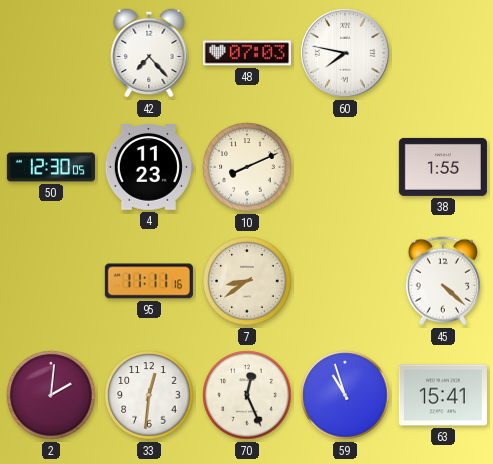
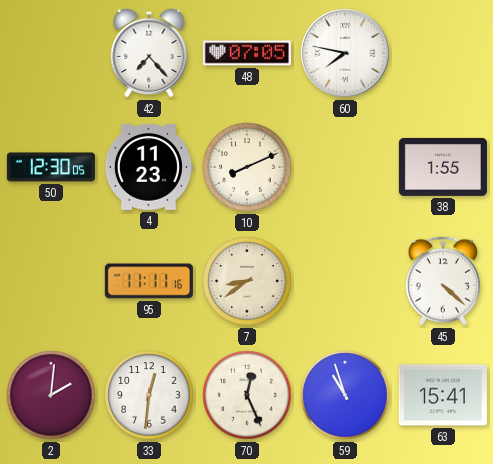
48: 07:03 -> 07:05 (247, 53)
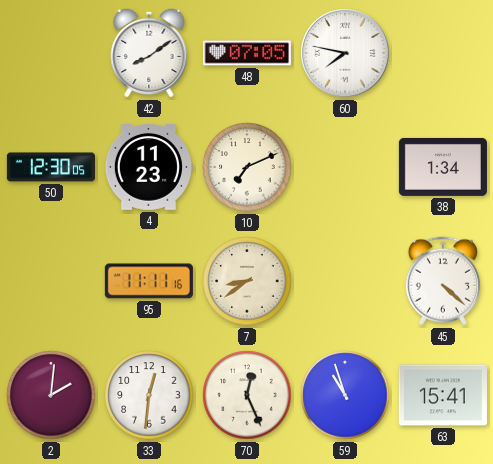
42: 7:23 -> 8:09 (149, 53)
10: 8:11 -> 7:11 (247, 167)
38: 1:55 -> 1:34 (443, 167)
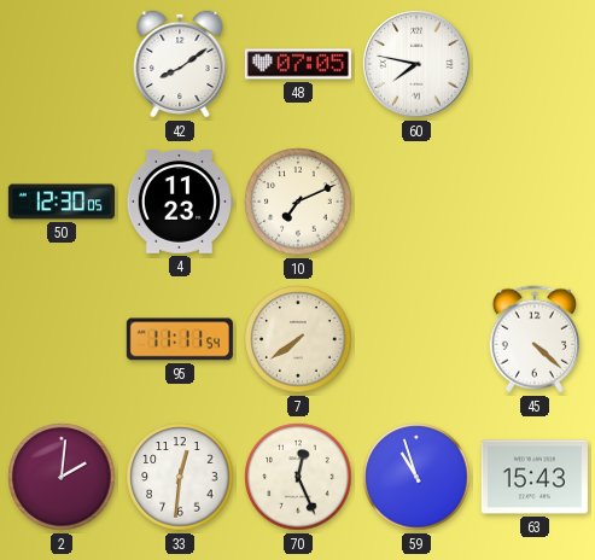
38: 1:34 -> none (443, 167)
95: 11:11:16 -> 11:11:54 (180, 339)
7: 8:39 -> 7:39 (298, 339)
63: 15:41 -> 15:43 (535, 477)
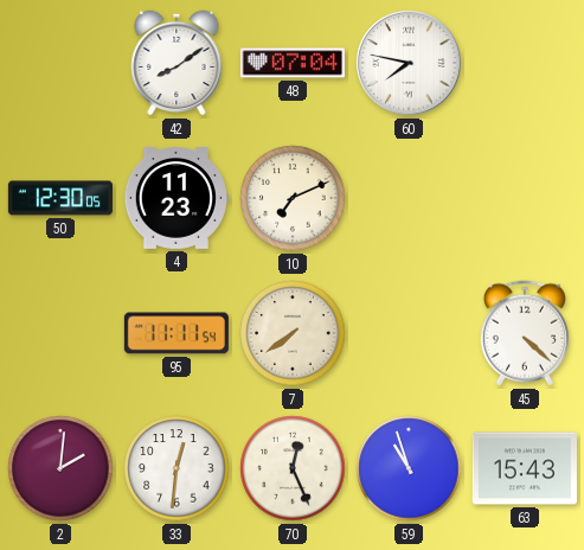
48: 07:05 -> 07:04 (293, 63)
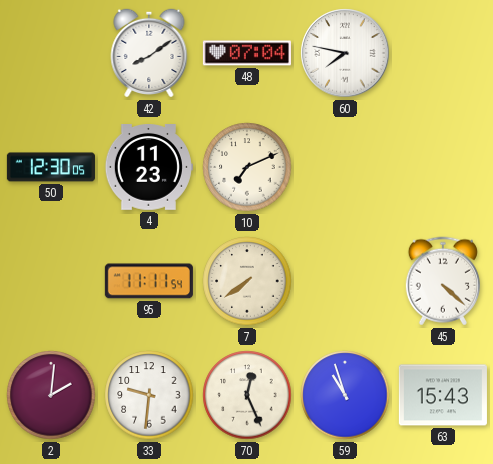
33: 12:31 -> 9:31 (149, 395)
